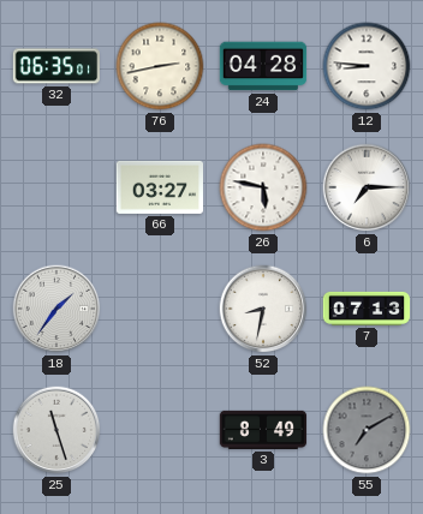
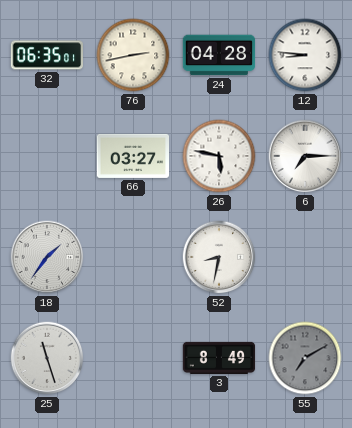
7: 07:13 -> none (367, 309)
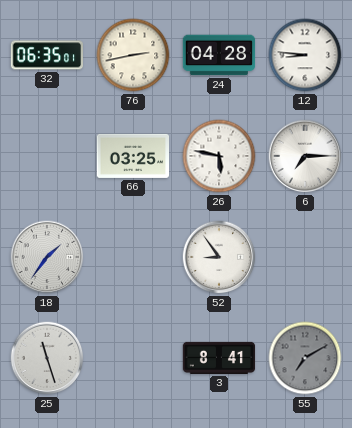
66: 03:27 -> 03:25 (132, 156)
52: 8:32 -> 8:54 (219, 257)
3: 8:49 -> 8:41 (219, 358)
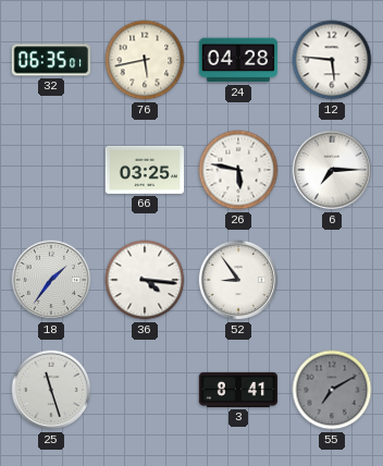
76: 2:43 -> 5:43 (145, 60)
12: 8:46 -> 5:46 (332, 60)
36: none -> 4:16 (145, 280)
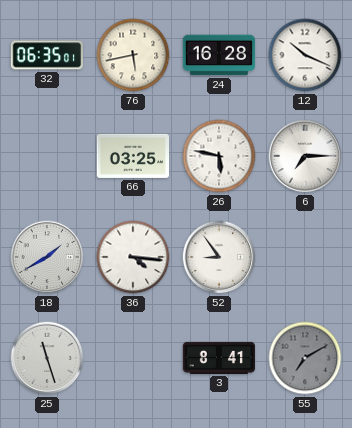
24: 04:28 -> 16:28 (219, 55)
12: 5:46 -> 10:19 (305, 55)
18: 1:36 -> 1:40 (47, 257)
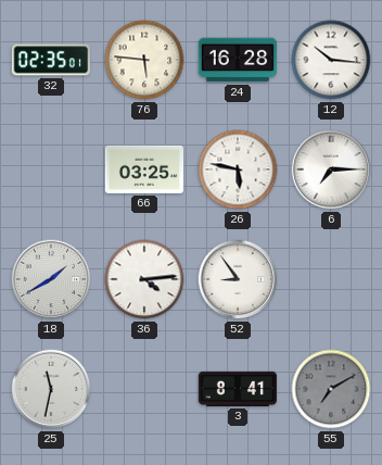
32: 06:35 -> 02:35 (50, 60)
76: 5:43 -> 5:46 (144, 60)
12: 10:19 -> 10:16 (331, 60)
36: 4:16 -> 4:14 (144, 279)
25: 11:27 -> 11:32 (51, 389)
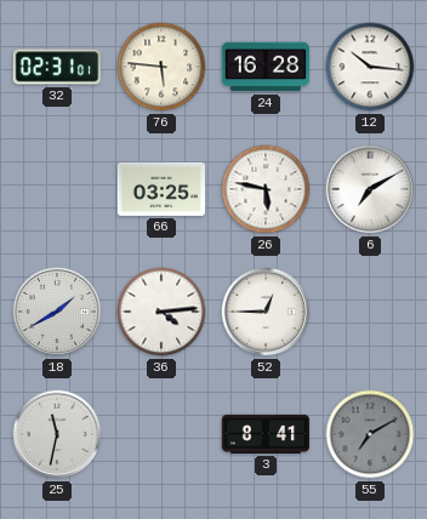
32: 02:35 -> 02:31 (56, 67)
6: 7:15 -> 7:10 (370, 189)
52: 8:54 -> 12:45 (266, 312)
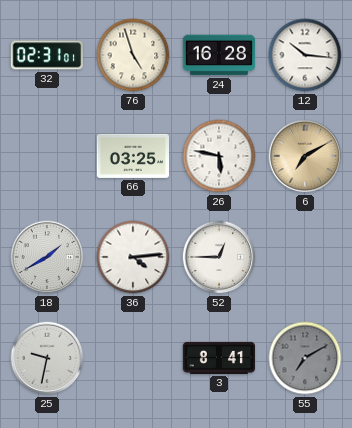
76: 5:46 -> 4:57 (133, 55)
6 dial: white -> champagne (305, 156)
25: 11:32 -> 9:32 (47, 358)
